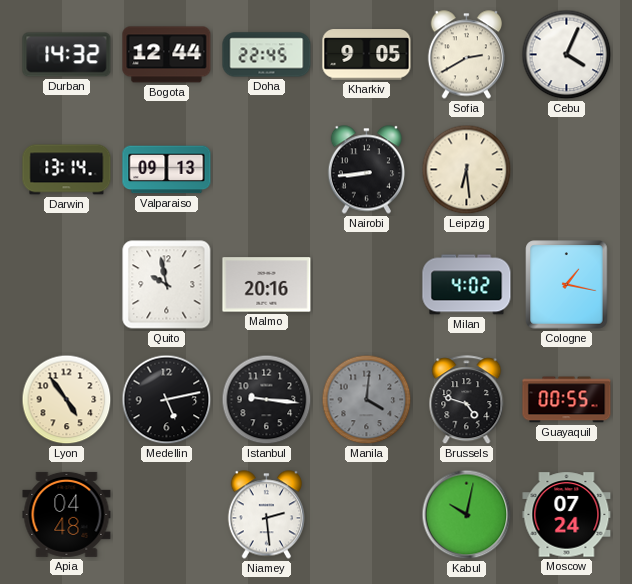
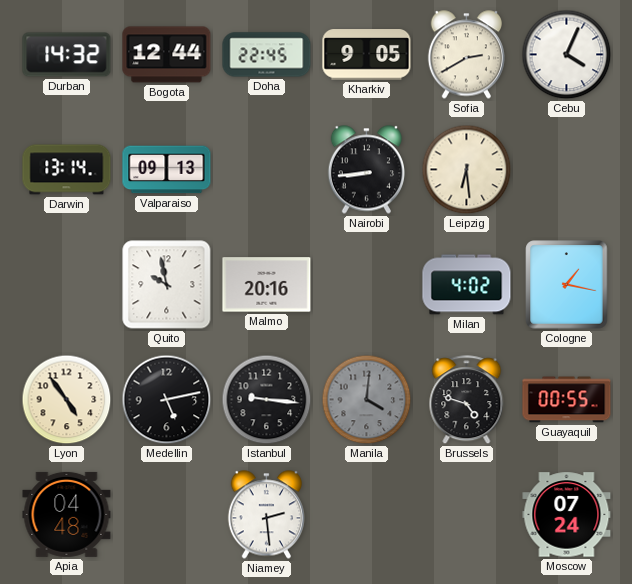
Kabul: 10:02 -> none (467, 515)
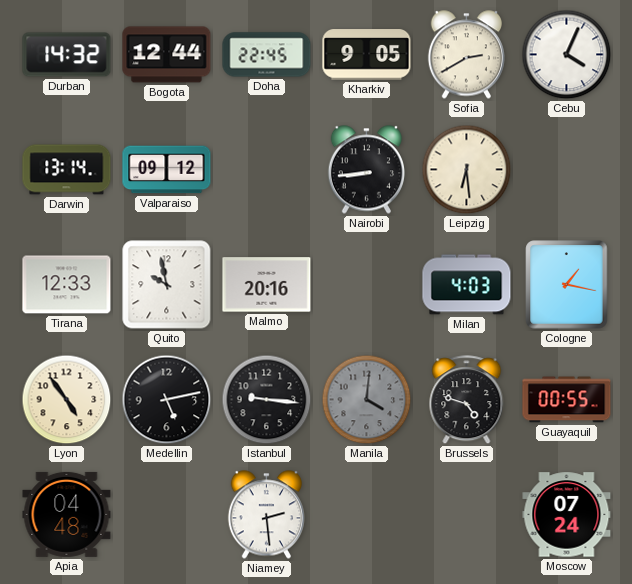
Valparaiso: 09:13 -> 09:12 (167, 170)
Tirana: none -> 12:33 (67, 285)
Milan: 4:02 -> 4:03 (467, 285)
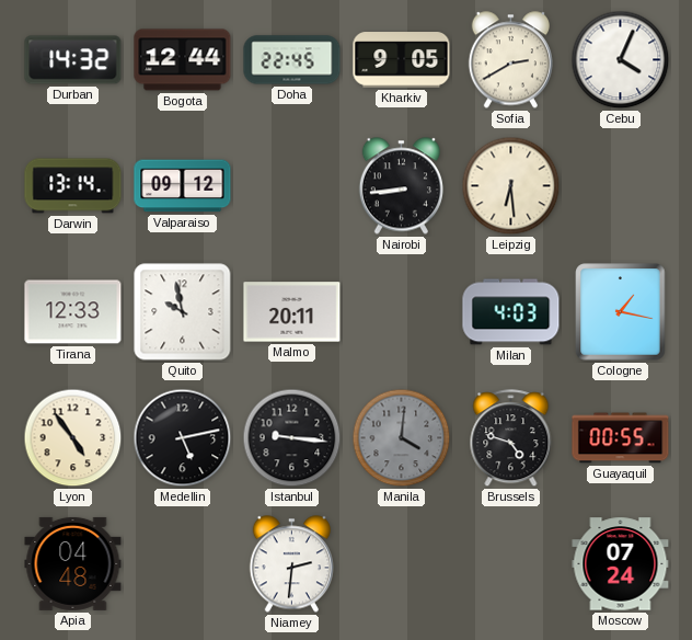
Malmo: 20:16 -> 20:11 (292, 312)
Niamey: 2:29 -> 2:31 (291, 564)
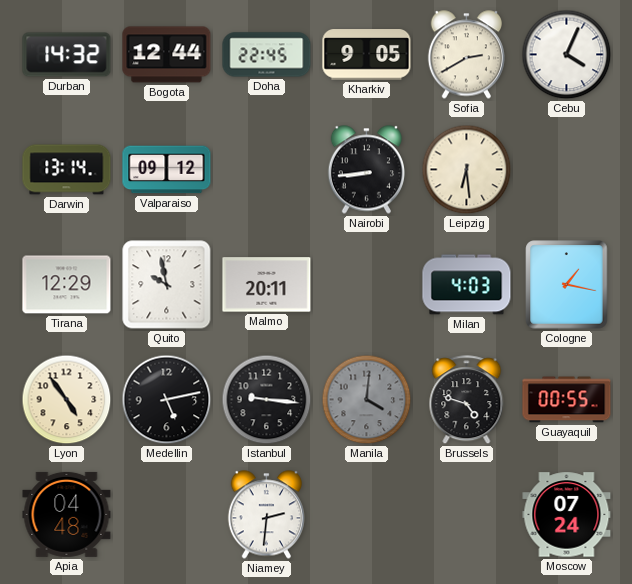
Tirana: 12:33 -> 12:29 (67, 285)
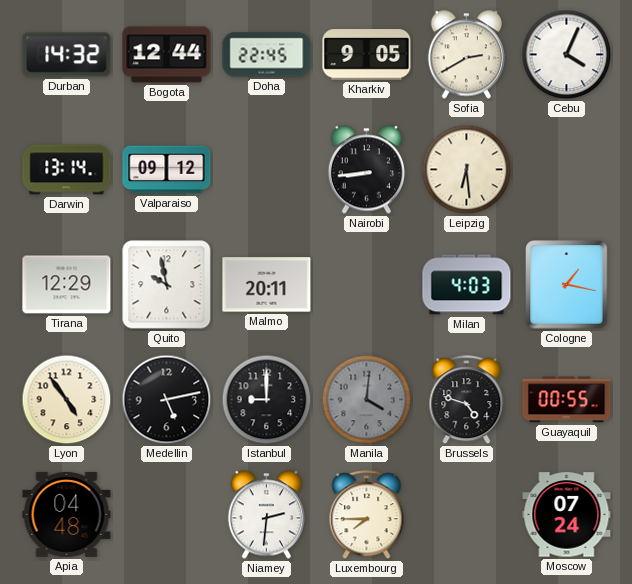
Istanbul: 9:16 -> 9:00 (267, 400)
Luxembourg: none -> 7:45 (367, 515)
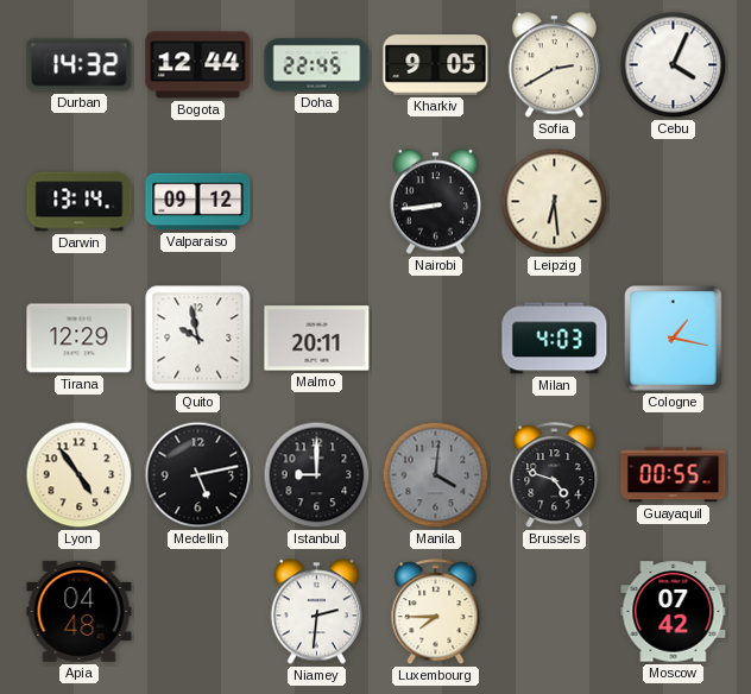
Moscow: 07:24 -> 07:42 (674, 612)
